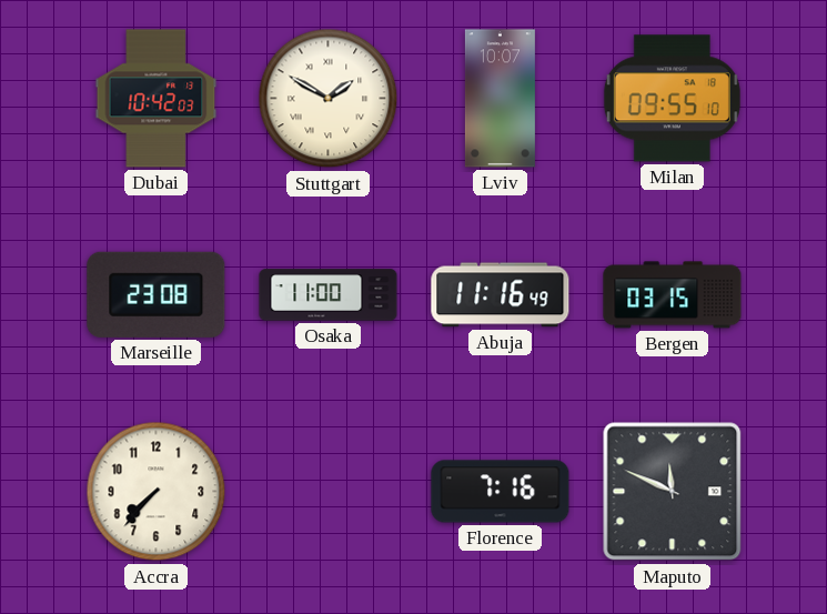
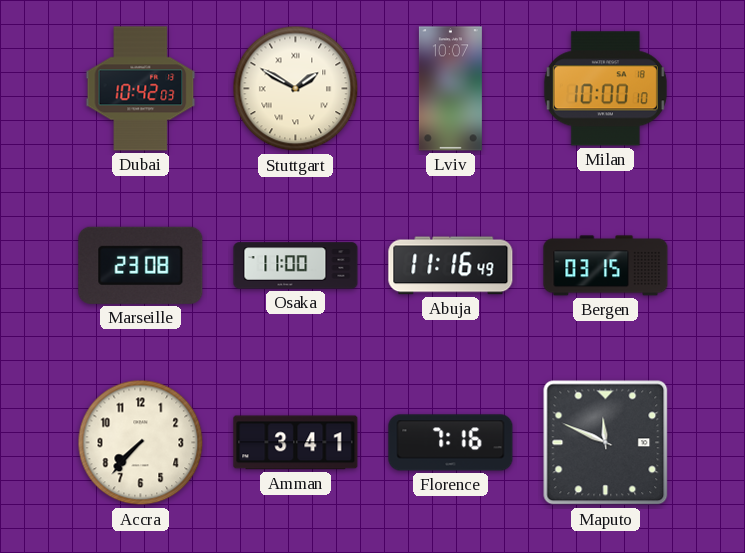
Milan: 09:55 -> 10:00 (605, 89)
Amman: none -> 3:41 (296, 443)
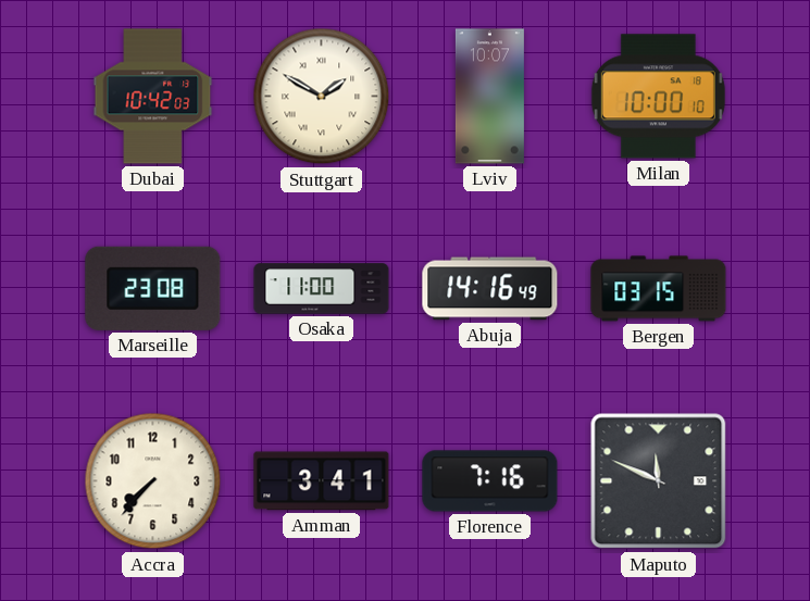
Abuja: 11:16 -> 14:16 (490, 289)
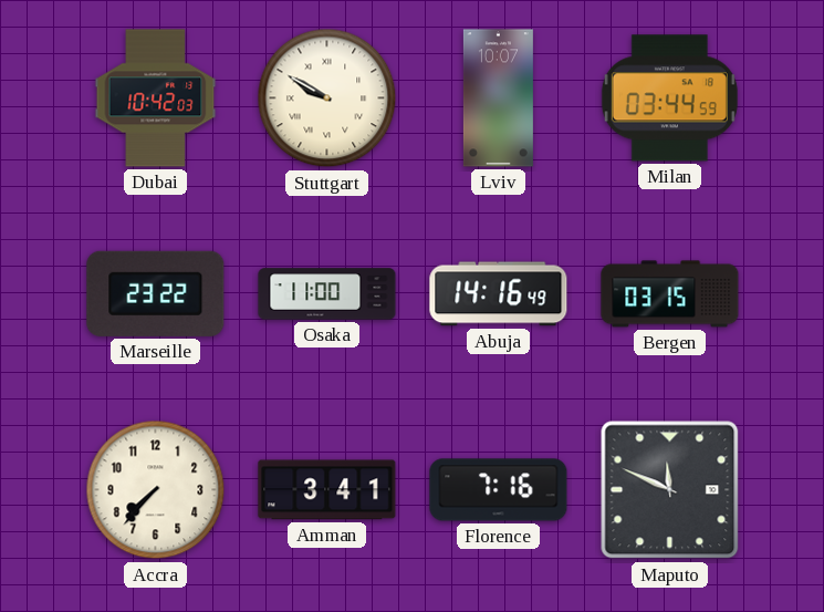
Stuttgart: 1:50 -> 9:50 (327, 98)
Milan: 10:00 -> 03:44 (669, 98)
Marseille: 23:08 -> 23:22 (156, 293)
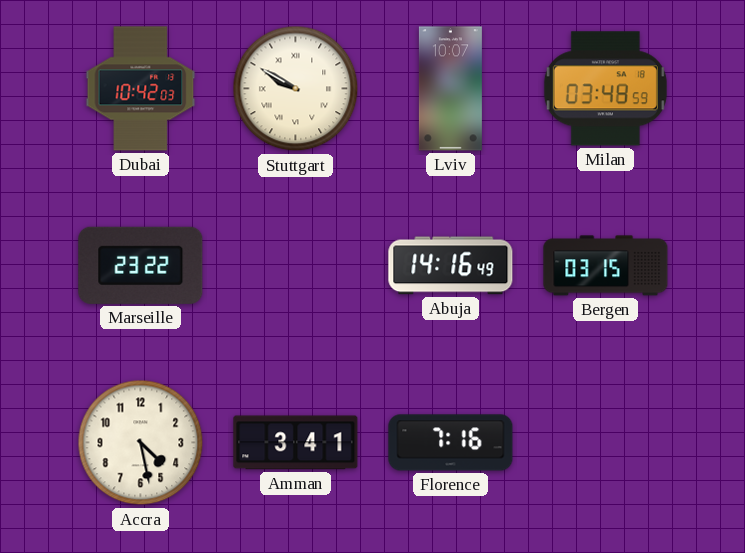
Milan: 03:44 -> 03:48 (605, 89)
Osaka: 11:00 -> none (327, 294)
Accra: 7:37 -> 4:28 (141, 443)
Maputo: 11:49 -> none (670, 490)
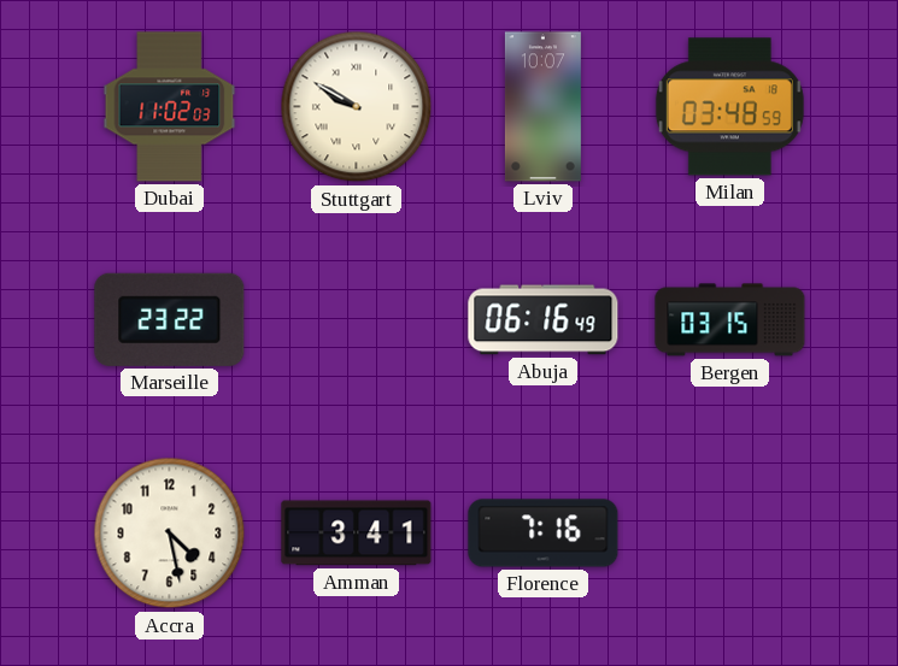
Dubai: 10:42 -> 11:02 (170, 107)
Abuja: 14:16 -> 06:16 (544, 320)
